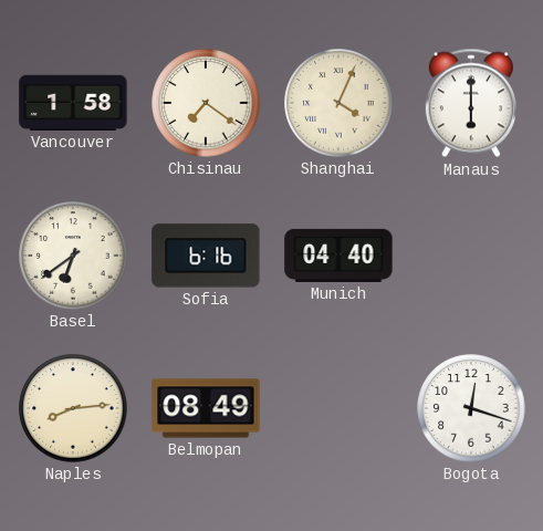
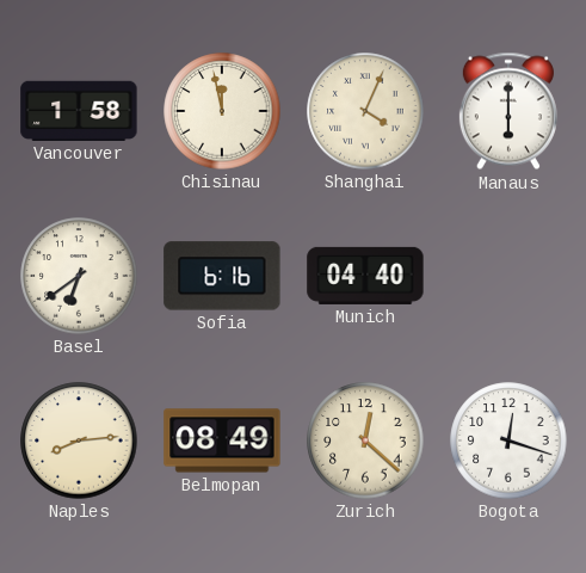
Chisinau: 7:21 -> 11:58 (222, 111)
Zurich: none -> 12:22 (365, 440)
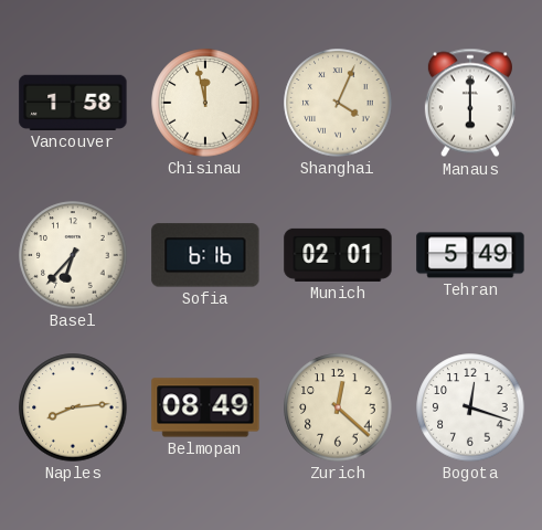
Basel: 6:39 -> 6:37 (73, 255)
Munich: 04:40 -> 02:01 (338, 255)
Tehran: none -> 5:49 (470, 255)
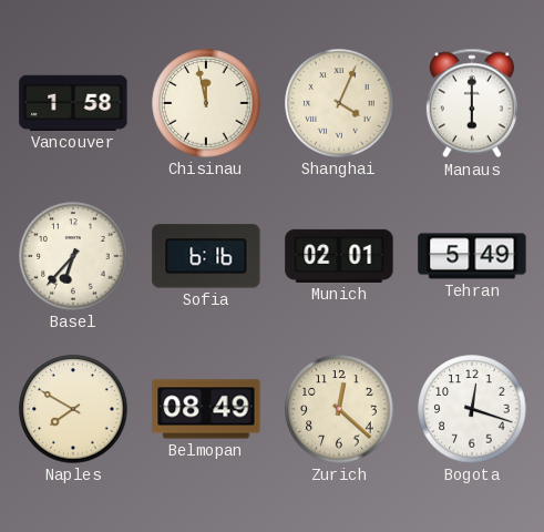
Naples: 8:14 -> 7:50 (73, 409)
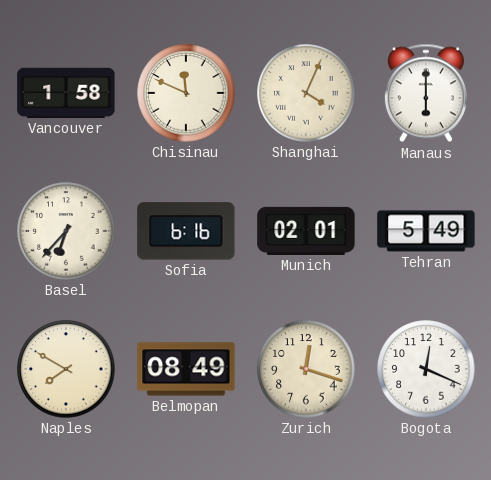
Chisinau: 11:58 -> 11:49 (186, 93)
Zurich: 12:22 -> 12:18 (306, 369)
Bogota: 12:18 -> 12:19 (426, 369)
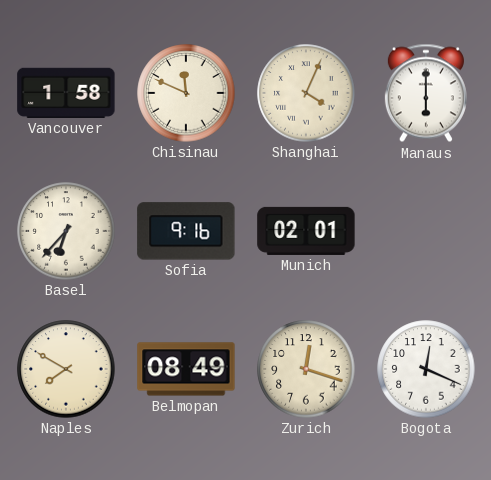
Sofia: 6:16 -> 9:16 (186, 231)
Tehran: 5:49 -> none (426, 231)
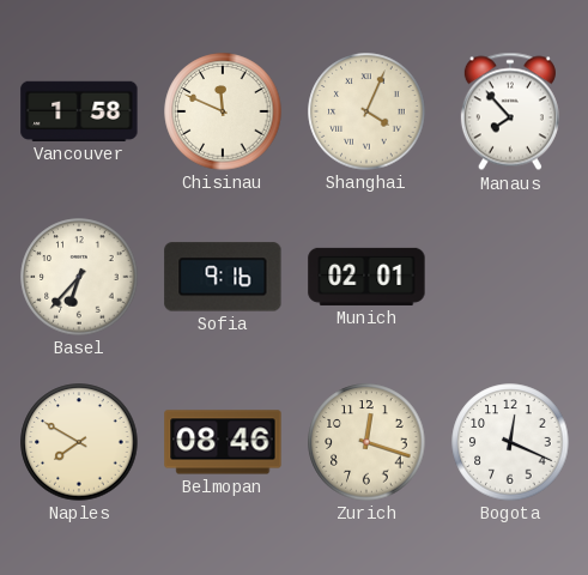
Manaus: 6:00 -> 7:53 (510, 111)
Belmopan: 08:49 -> 08:46 (223, 442)
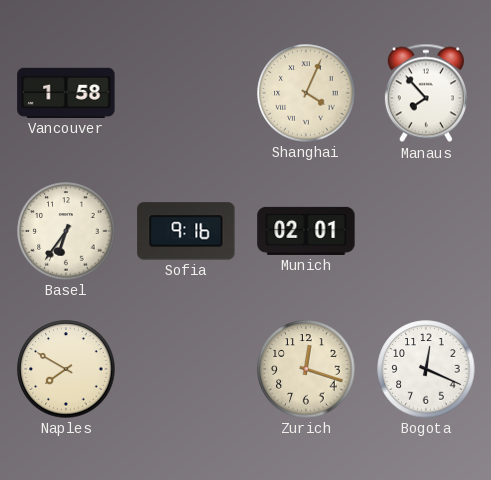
Chisinau: 11:49 -> none (223, 111)
Basel: 6:37 -> 6:36 (66, 231)
Belmopan: 08:46 -> none (223, 442)
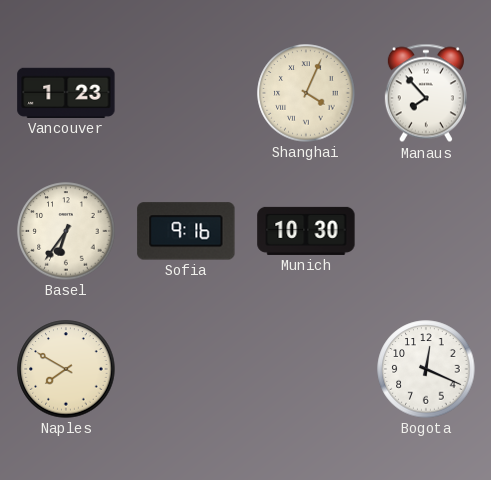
Vancouver: 1:58 -> 1:23 (66, 93)
Munich: 02:01 -> 10:30 (306, 231)
Zurich: 12:18 -> none (306, 369)
